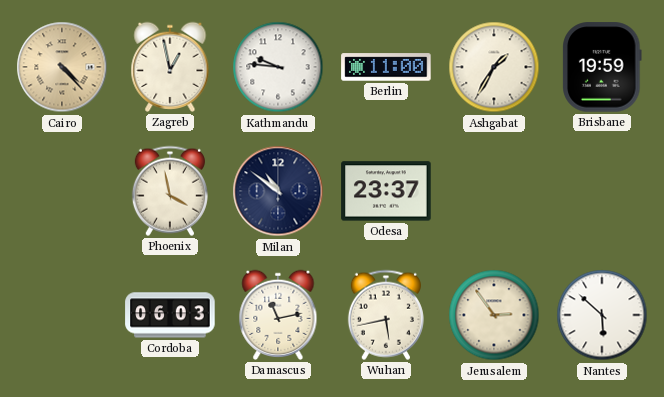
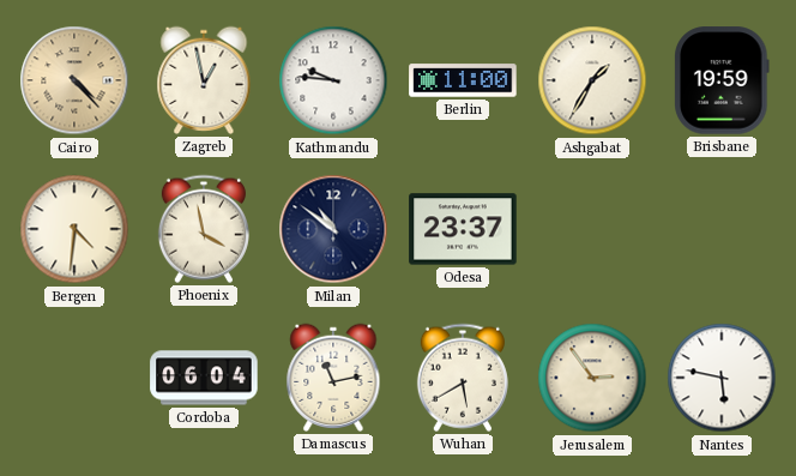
Bergen: none -> 4:31 (74, 229)
Cordoba: 06:03 -> 06:04 (204, 378)
Wuhan: 5:43 -> 5:40 (463, 378)
Nantes: 5:52 -> 5:47 (722, 378)
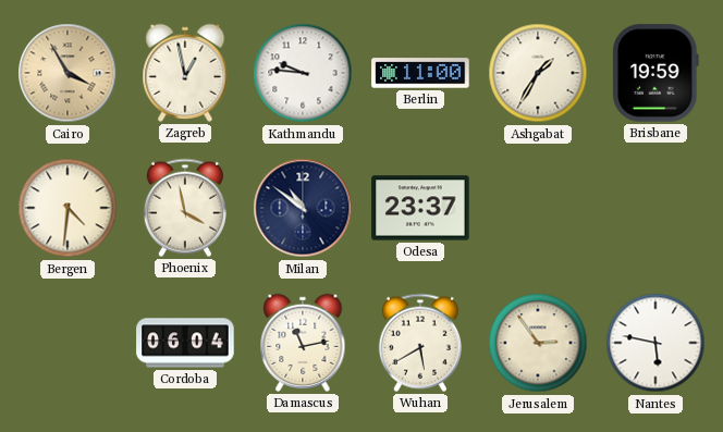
Cairo: 4:23 -> 3:55 (68, 73)
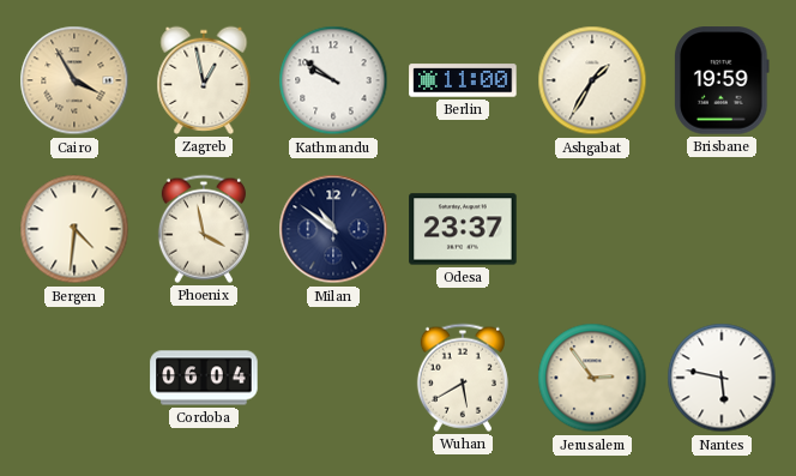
Kathmandu: 9:46 -> 9:51 (333, 80)
Damascus: 11:13 -> none (303, 343)
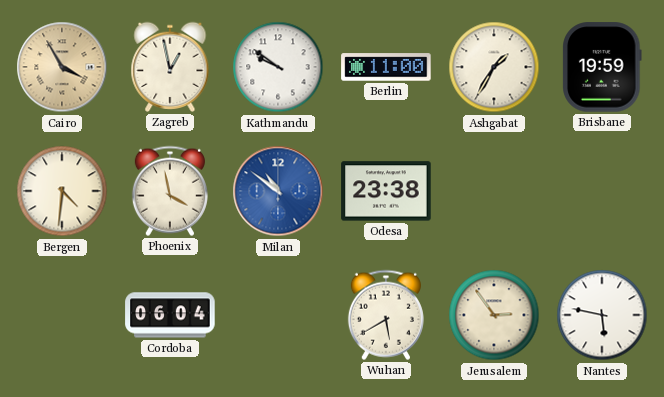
Milan dial: navy -> blue (278, 191)
Odesa: 23:37 -> 23:38 (386, 191)
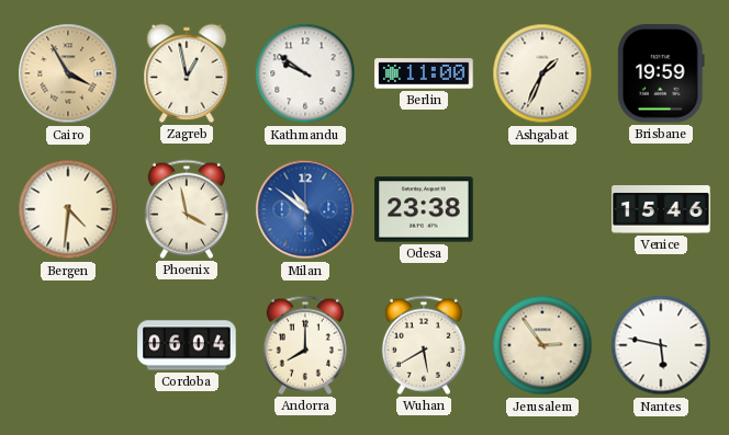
Ashgabat: 1:35 -> 1:34 (542, 73)
Venice: none -> 15:46 (661, 210)
Andorra: none -> 8:00 (305, 345)
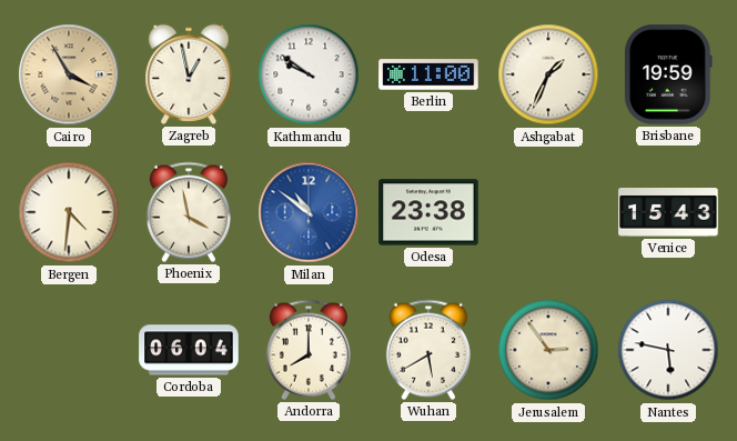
Venice: 15:46 -> 15:43 (668, 213)
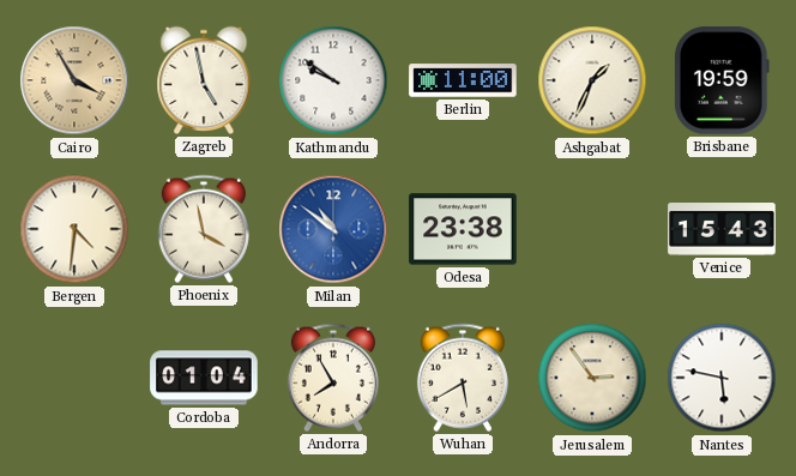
Zagreb: 12:58 -> 4:58 (204, 80)
Cordoba: 06:04 -> 01:04 (204, 378)
Andorra: 8:00 -> 7:55 (333, 378)
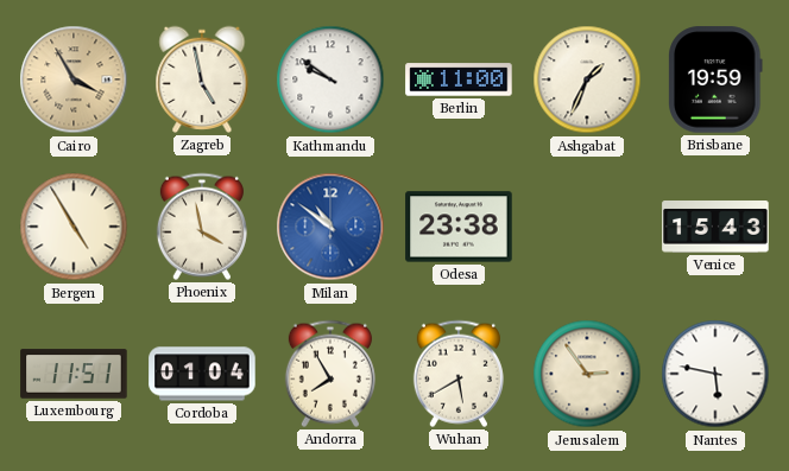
Bergen: 4:31 -> 4:55 (74, 227)
Luxembourg: none -> 11:51 (74, 374)
